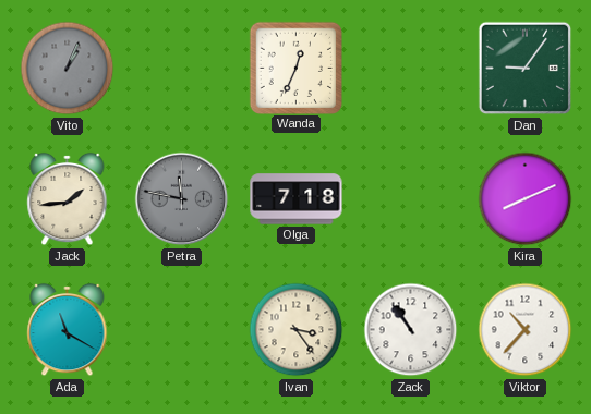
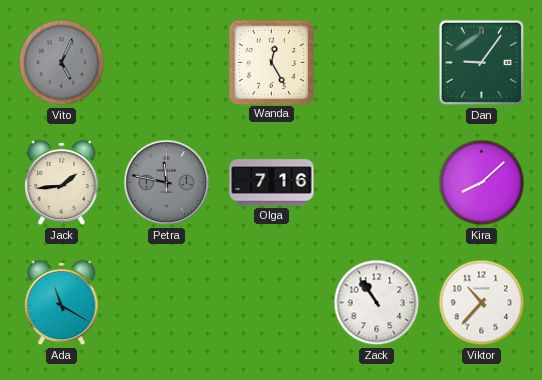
Vito: 1:04 -> 5:04 (62, 63)
Wanda: 12:34 -> 12:25 (271, 62)
Olga: 7:18 -> 7:16 (272, 183)
Kira: 8:11 -> 8:08 (482, 183)
Ivan: 3:24 -> none (297, 330)
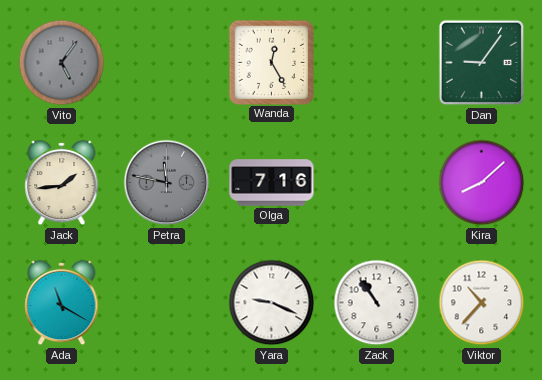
Vito: 5:04 -> 5:06 (62, 63)
Yara: none -> 9:19 (272, 303)
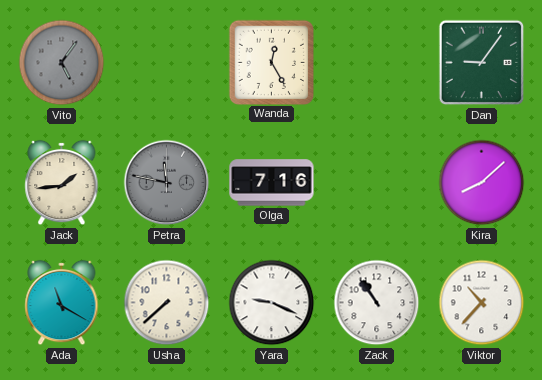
Usha: none -> 7:38 (167, 303)
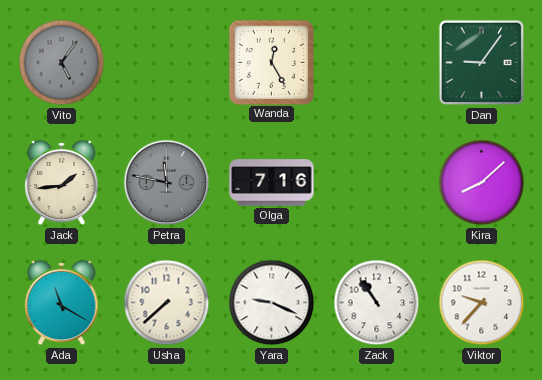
Viktor: 10:37 -> 9:37 (482, 303)
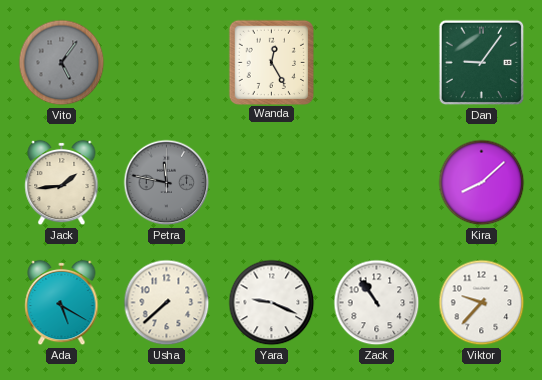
Olga: 7:16 -> none (272, 183)
Ada: 11:20 -> 5:20 (62, 303)
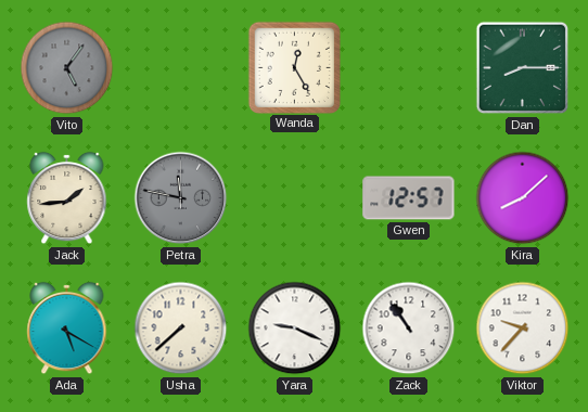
Dan: 9:06 -> 8:15 (523, 68)
Gwen: none -> 12:57 (409, 198)
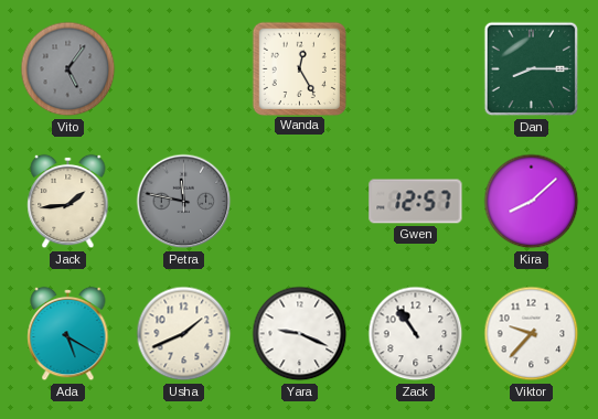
Usha: 7:38 -> 1:41 (184, 334)
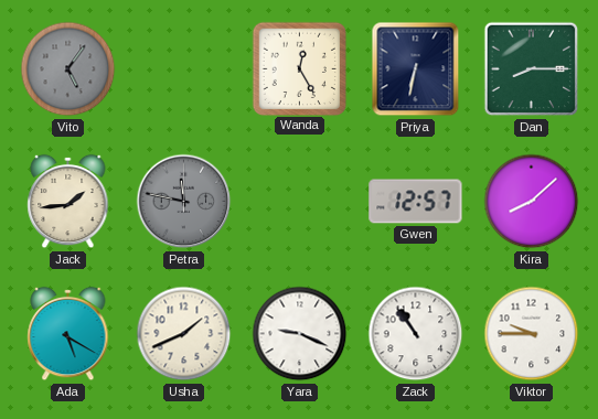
Priya: none -> 6:32 (416, 69)
Viktor: 9:37 -> 9:45 (532, 334)
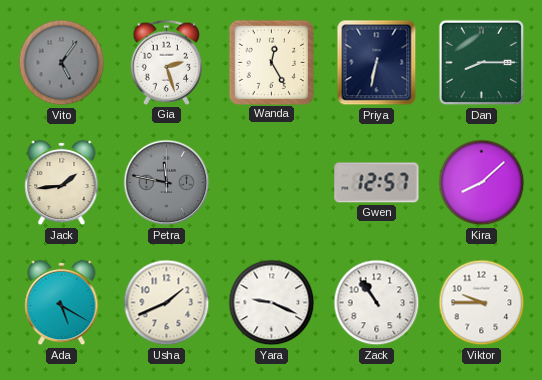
Gia: none -> 2:27 (167, 62)
